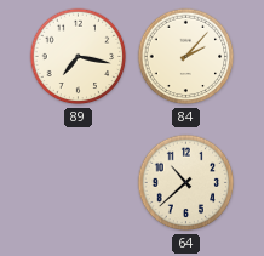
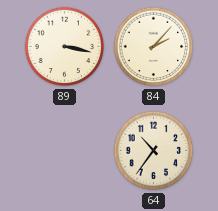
89: 7:17 -> 3:17 (65, 47)
64: 10:38 -> 10:36 (154, 151)
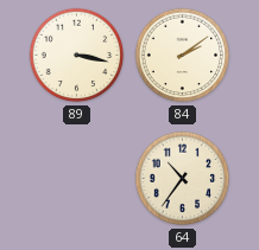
84: 2:07 -> 2:09 (183, 56)
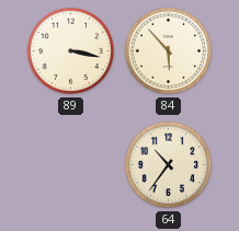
84: 2:09 -> 5:53 (169, 51)
